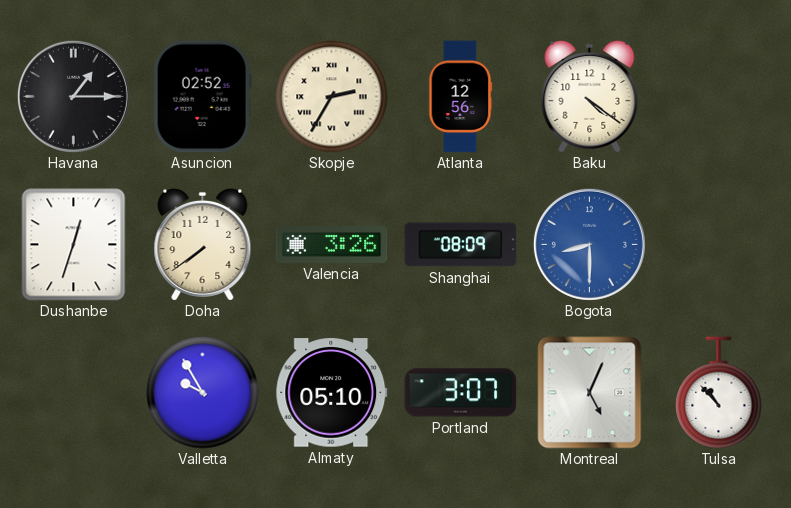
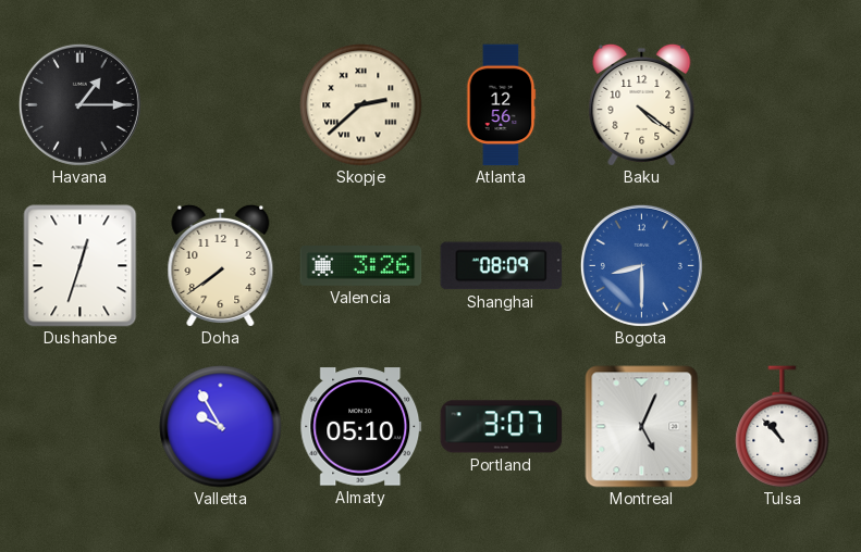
Asuncion: 02:52 -> none (202, 97)
Skopje: 2:35 -> 2:38 (361, 105)
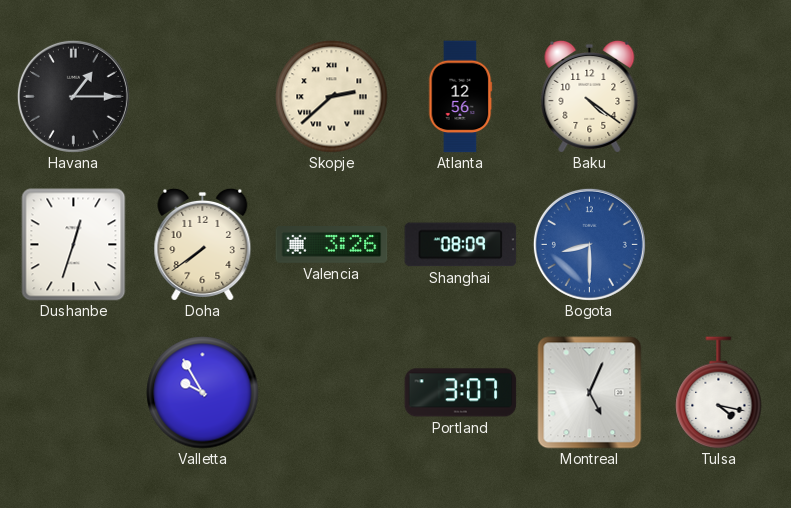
Almaty: 05:10 -> none (361, 427)
Tulsa: 10:53 -> 4:17 (719, 393)
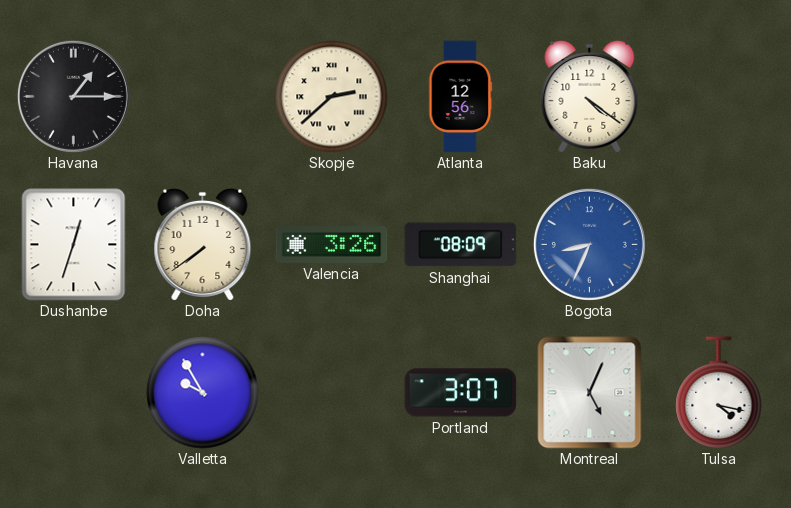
Bogota: 8:30 -> 8:34 (589, 244)
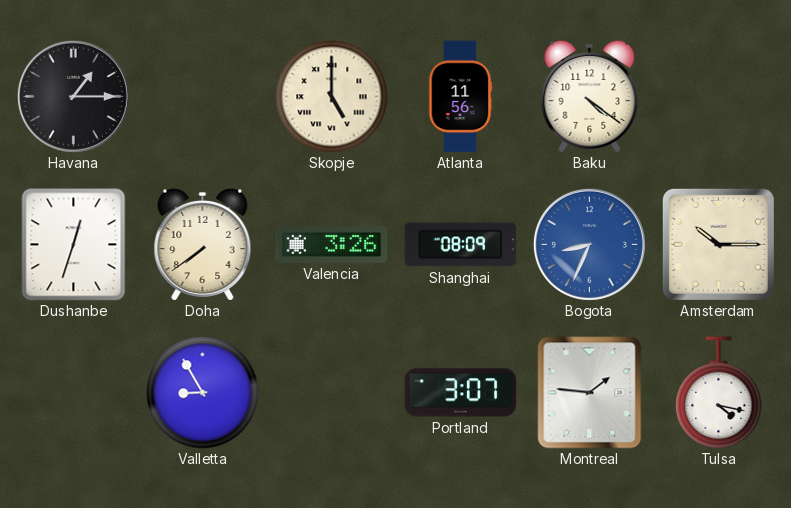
Skopje: 2:38 -> 5:00 (332, 97)
Atlanta: 12:56 -> 11:56 (460, 97)
Amsterdam: none -> 10:15 (718, 244)
Valletta: 9:55 -> 8:55 (203, 393)
Montreal: 5:04 -> 1:46 (590, 393)
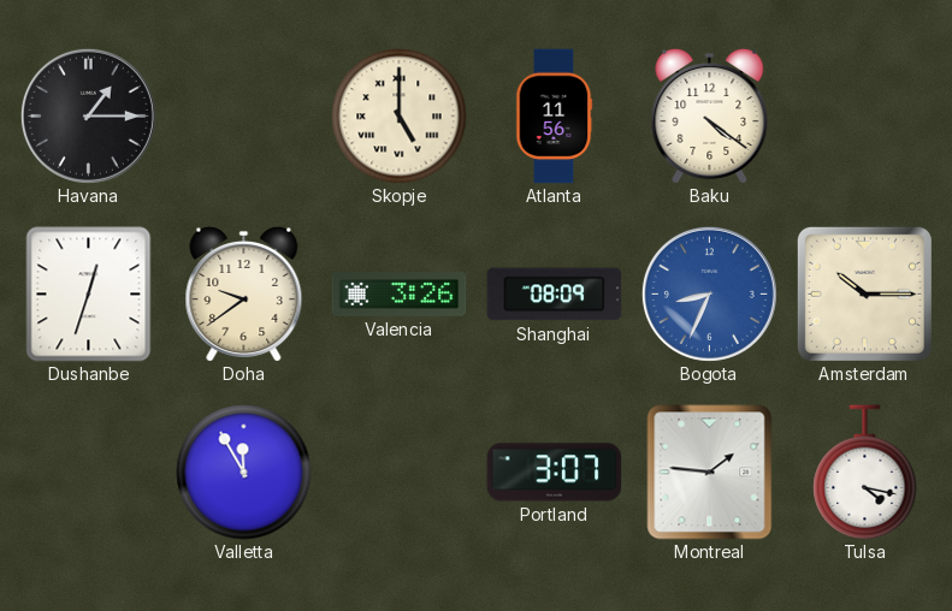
Doha: 7:39 -> 9:39 (244, 293)
Valletta: 8:55 -> 11:55 (244, 473)
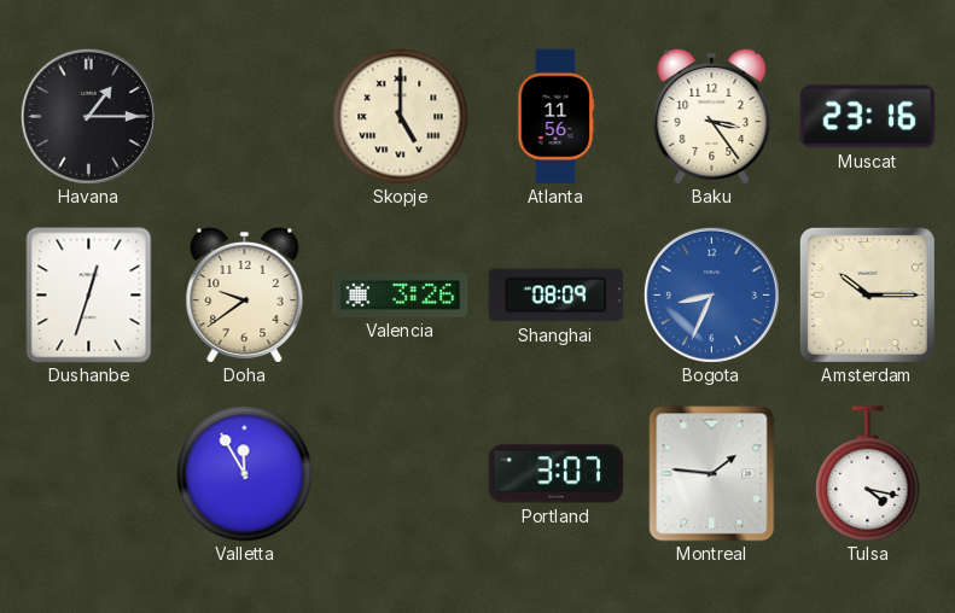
Baku: 4:21 -> 3:24 (712, 116)
Muscat: none -> 23:16 (868, 117)
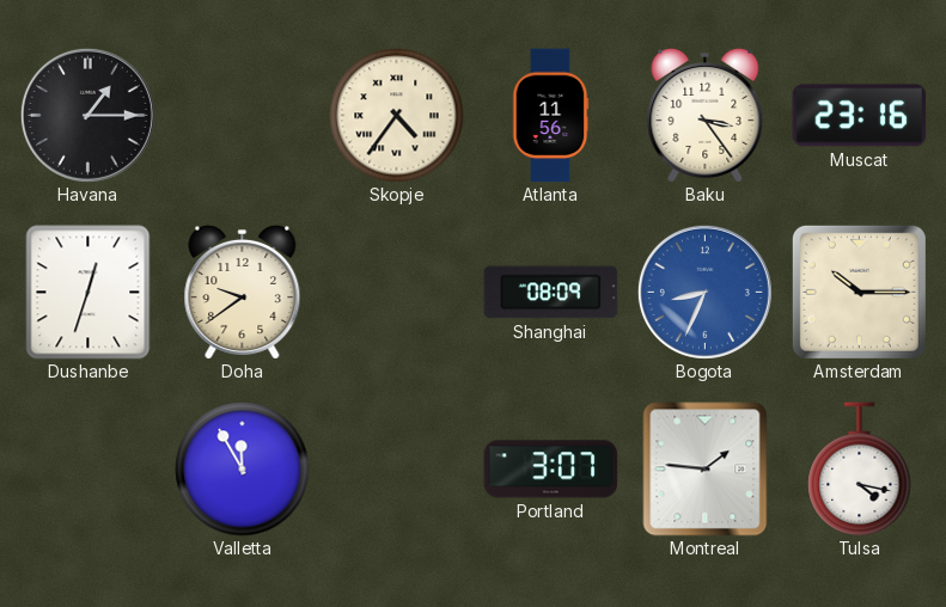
Skopje: 5:00 -> 4:36 (397, 116)
Valencia: 3:26 -> none (401, 296)
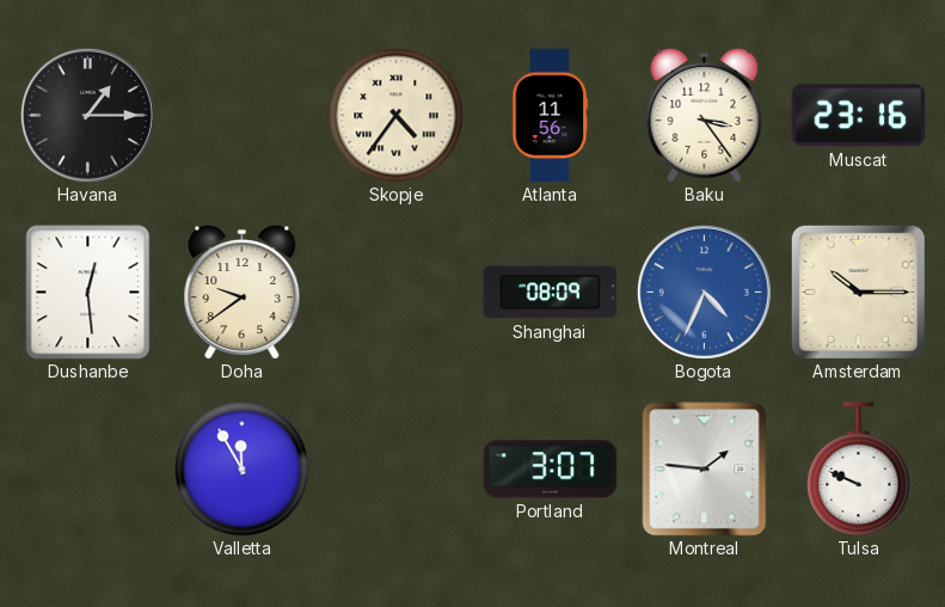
Dushanbe: 12:33 -> 12:29 (88, 293)
Bogota: 8:34 -> 4:34 (704, 292)
Tulsa: 4:17 -> 9:49 (859, 470)
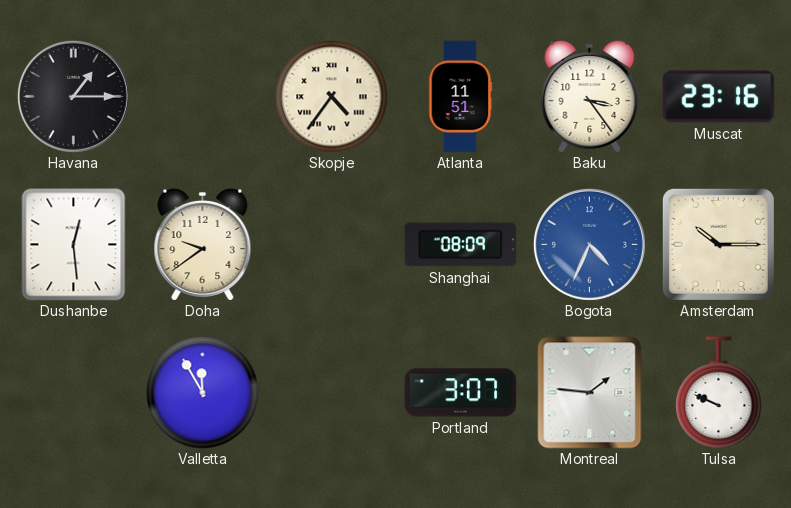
Atlanta: 11:56 -> 11:51 (460, 97)
